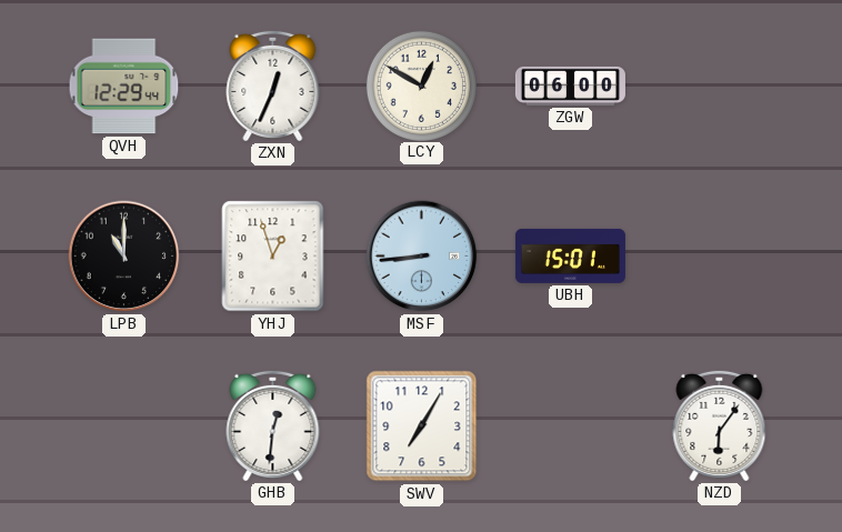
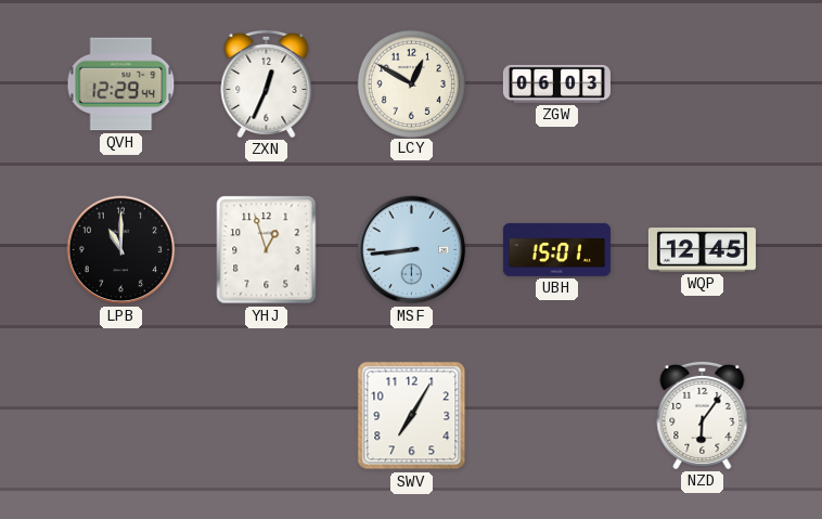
ZGW: 06:00 -> 06:03 (556, 83)
WQP: none -> 12:45 (702, 250)
GHB: 12:31 -> none (273, 425)
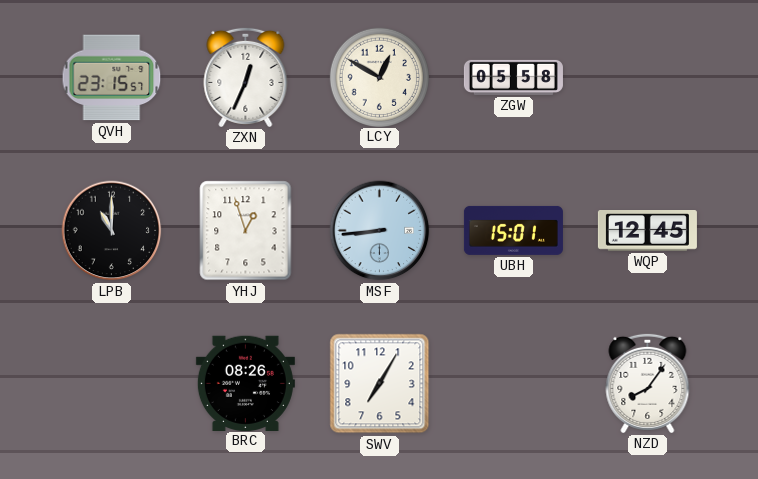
QVH: 12:29 -> 23:15 (112, 78)
ZGW: 06:03 -> 05:58 (513, 77)
BRC: none -> 08:26 (245, 383)
NZD: 6:06 -> 8:06 (648, 383)
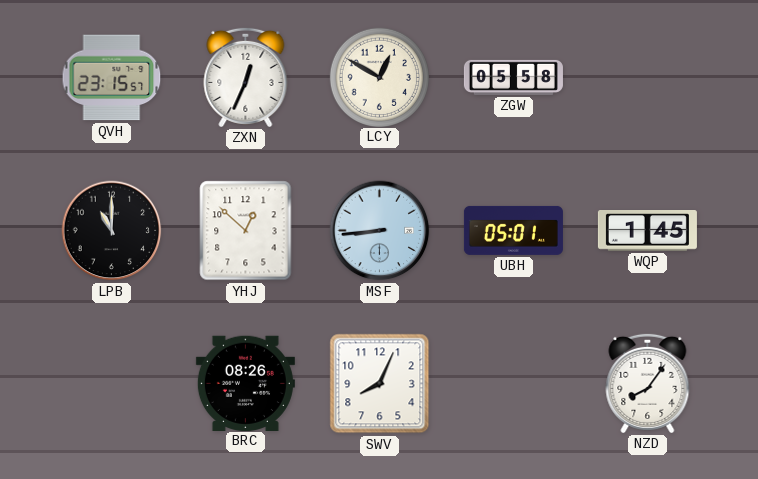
YHJ: 12:57 -> 12:52 (246, 231)
UBH: 15:01 -> 05:01 (513, 230)
WQP: 12:45 -> 1:45 (647, 231)
SWV: 7:05 -> 8:04 (380, 384)
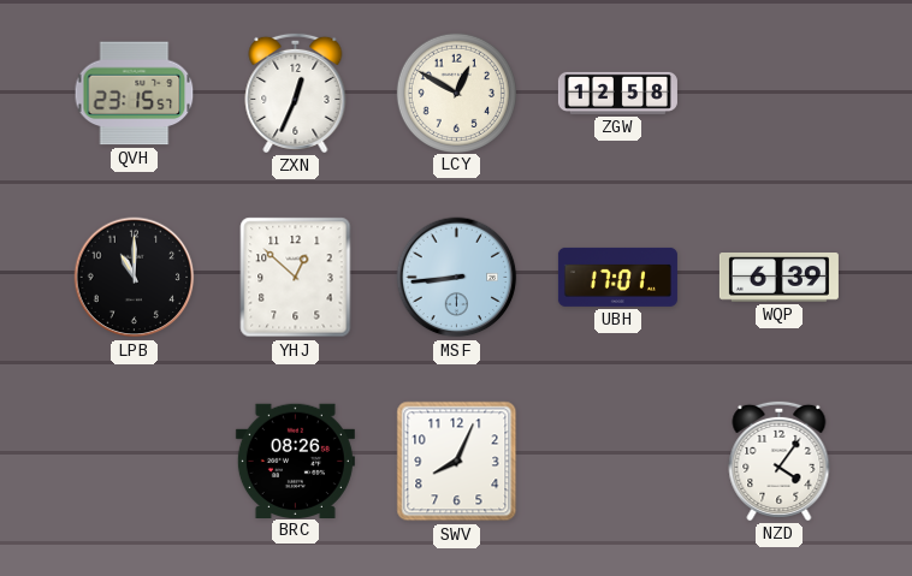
ZGW: 05:58 -> 12:58 (617, 93)
UBH: 05:01 -> 17:01 (617, 277)
WQP: 1:45 -> 6:39 (778, 278)
NZD: 8:06 -> 4:06 (780, 461)
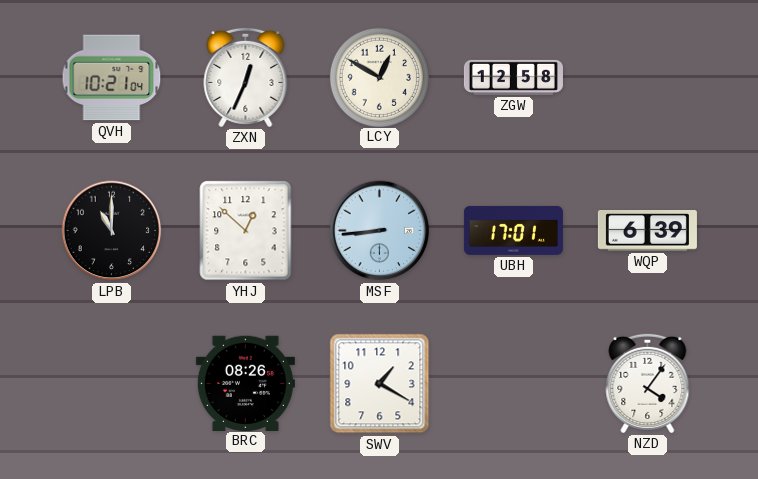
QVH: 23:15 -> 10:21 (112, 78)
SWV: 8:04 -> 1:20 (380, 384)
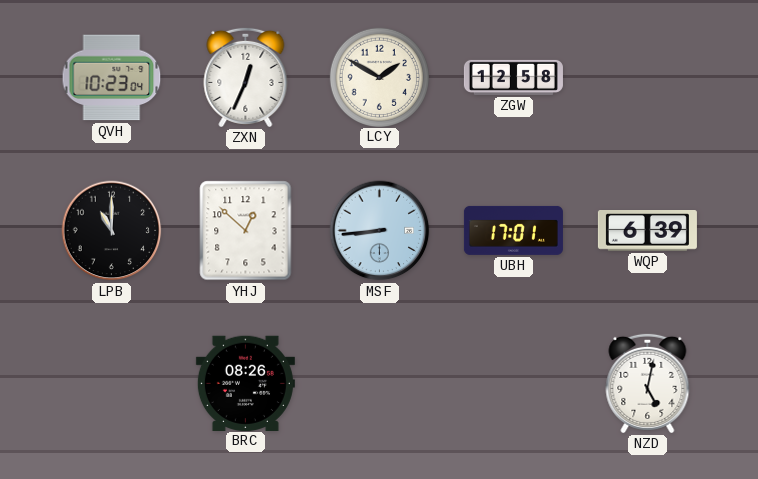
QVH: 10:21 -> 10:23 (112, 78)
LCY: 12:50 -> 1:50 (379, 77)
SWV: 1:20 -> none (380, 384)
NZD: 4:06 -> 5:02 (648, 383)
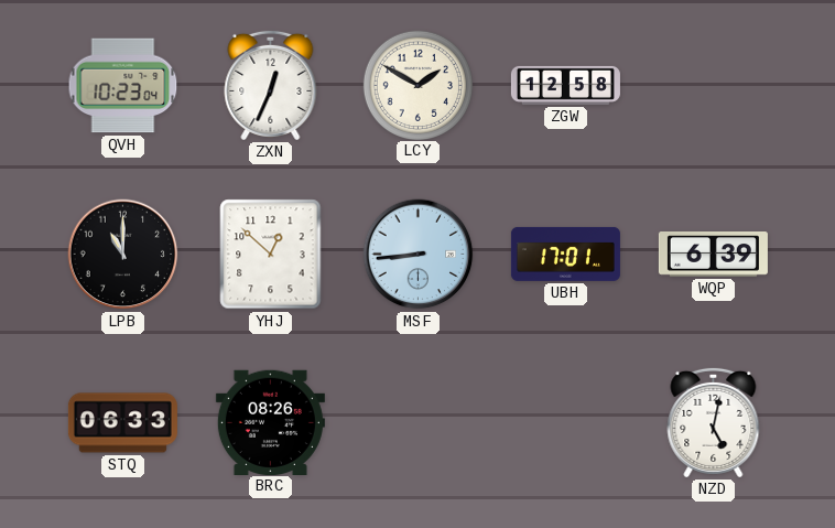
STQ: none -> 06:33 (122, 423)
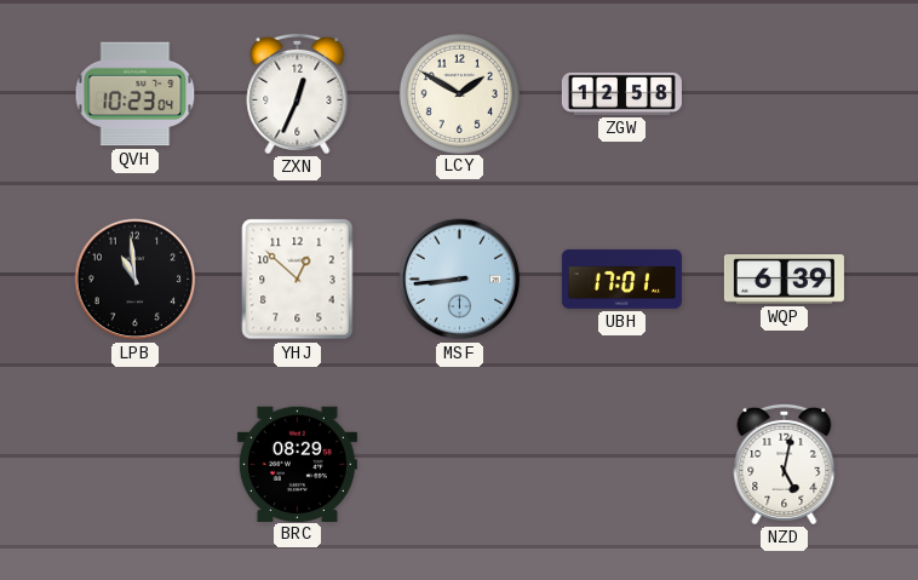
LPB: 11:00 -> 10:59 (136, 280)
STQ: 06:33 -> none (122, 423)
BRC: 08:26 -> 08:29 (297, 464)
